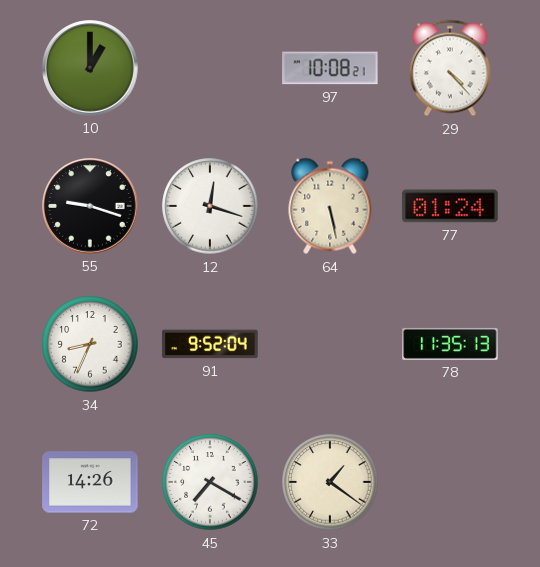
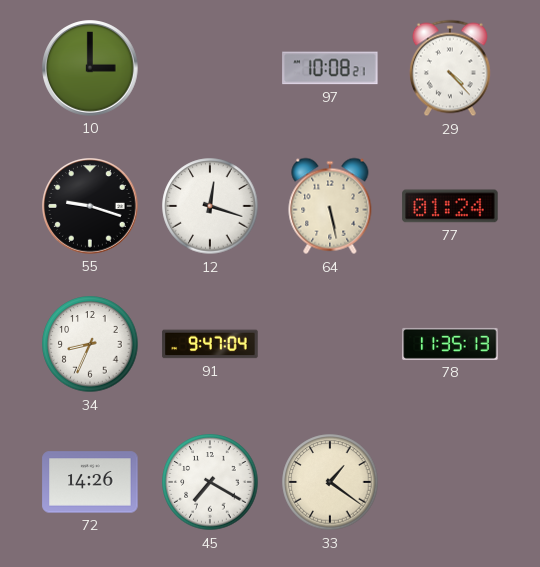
10: 1:00 -> 3:00 (90, 68)
91: 9:52 -> 9:47 (210, 344)
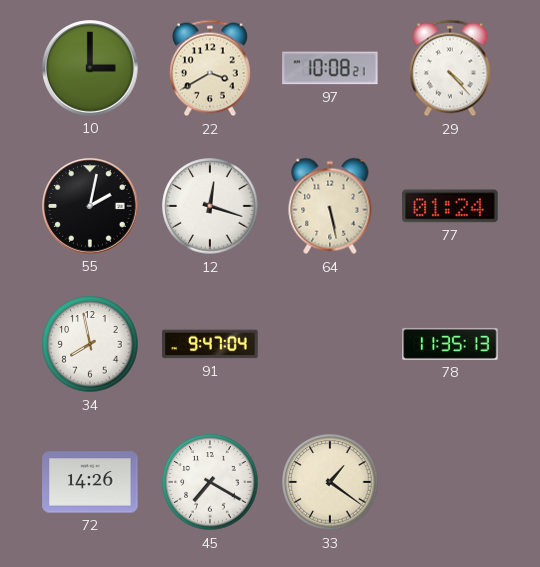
22: none -> 3:40 (210, 68)
55: 9:18 -> 2:02 (90, 206)
34: 8:34 -> 7:58 (90, 344)
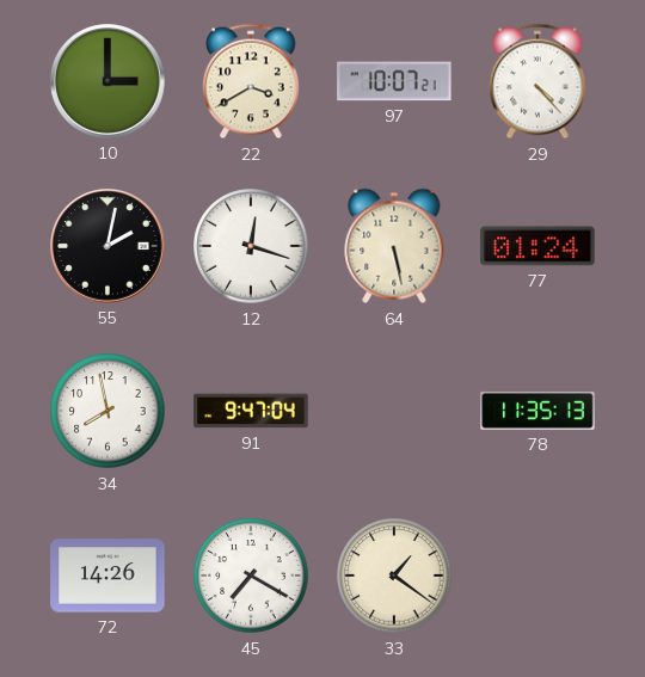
97: 10:08 -> 10:07 (394, 81)
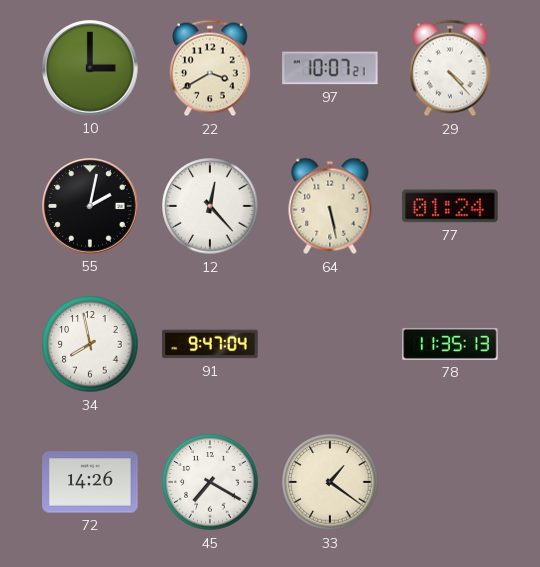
12: 12:18 -> 12:23 (210, 206)
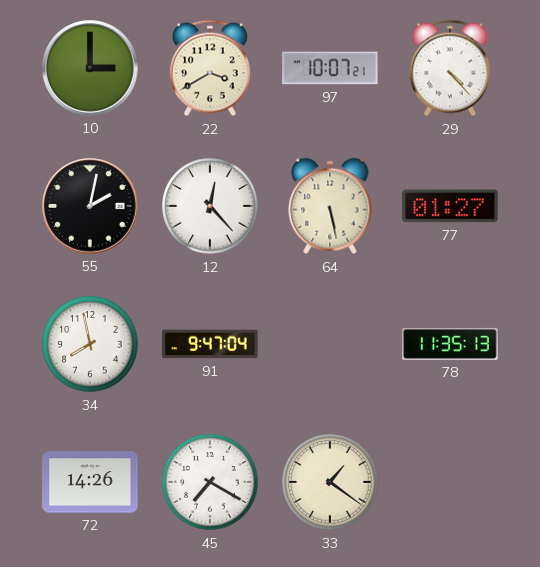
77: 01:24 -> 01:27 (450, 206)
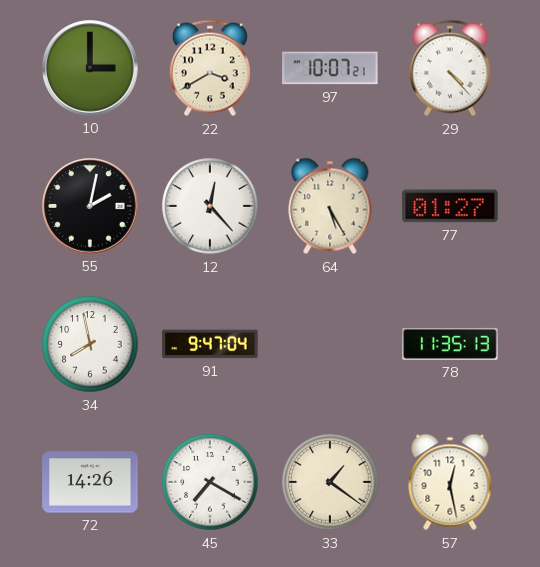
64: 5:28 -> 5:25 (330, 206)
57: none -> 12:28 (450, 482)
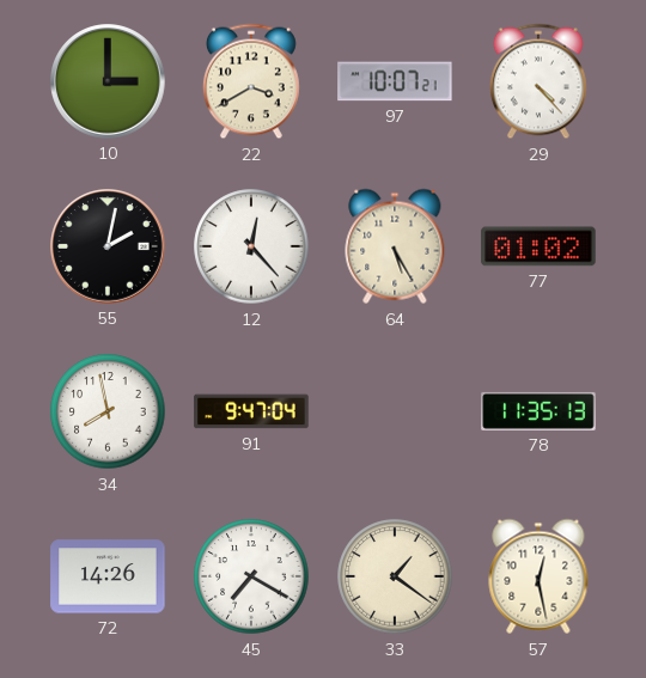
77: 01:27 -> 01:02 (538, 246)
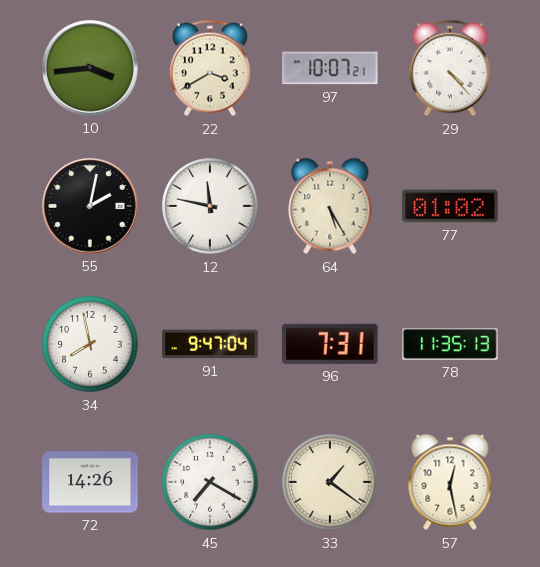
10: 3:00 -> 3:44 (90, 68)
12: 12:23 -> 11:47 (210, 206)
96: none -> 7:31 (330, 344)
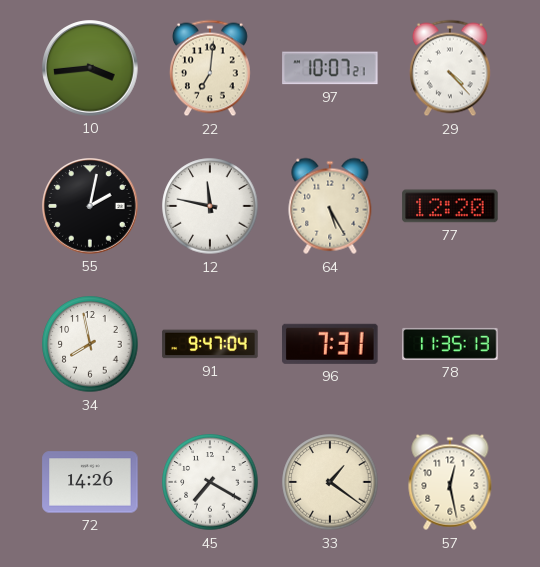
22: 3:40 -> 7:01 (210, 68)
77: 01:02 -> 12:20 (450, 206)
